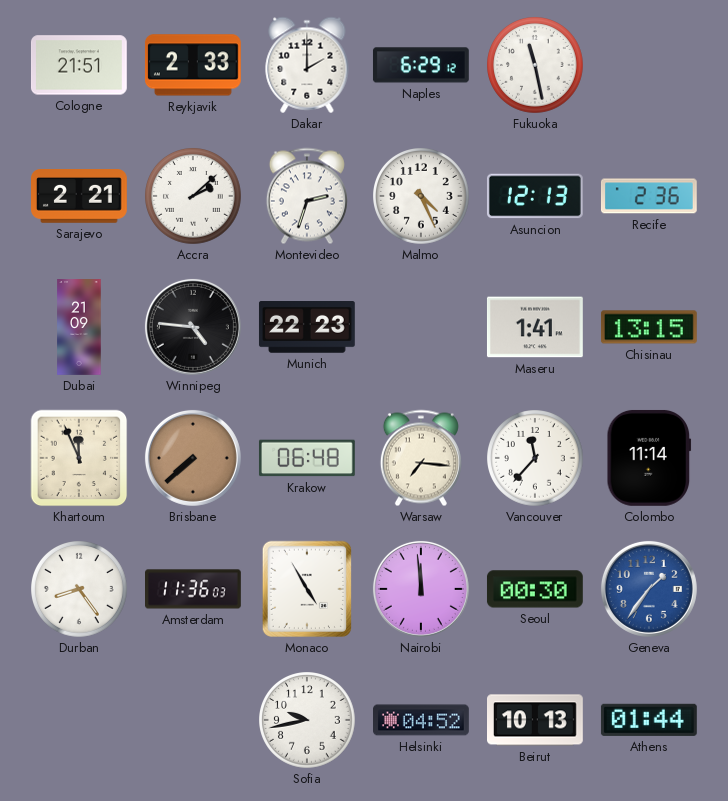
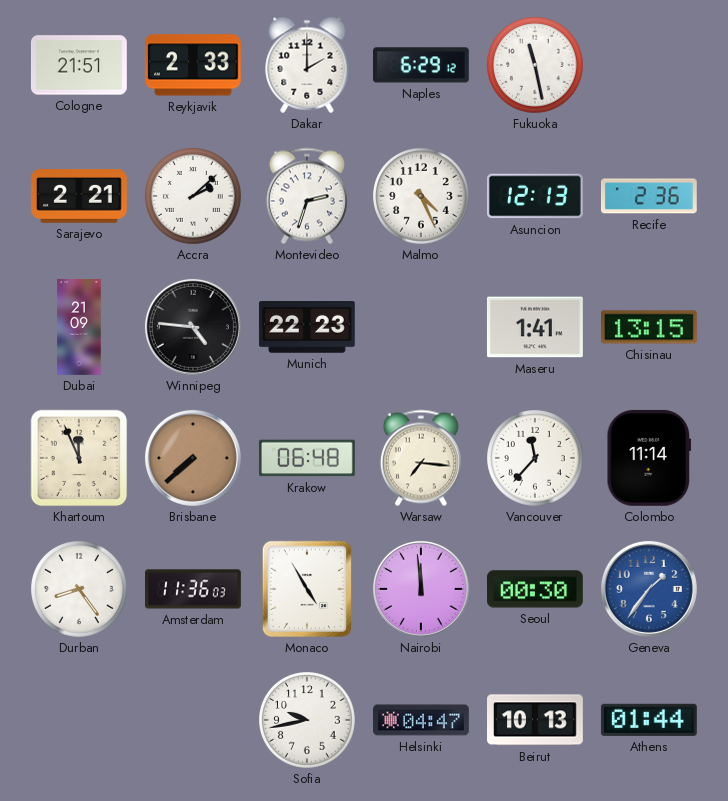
Helsinki: 04:52 -> 04:47 (422, 720)
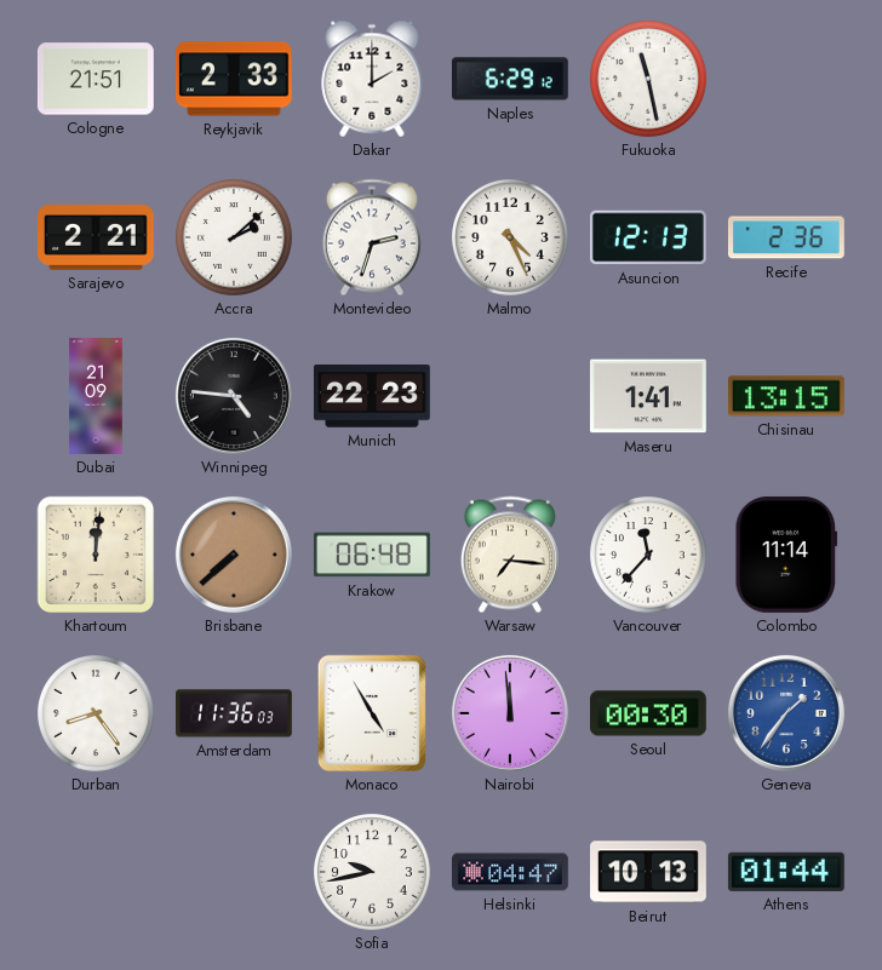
Khartoum: 11:56 -> 12:01 (96, 555)
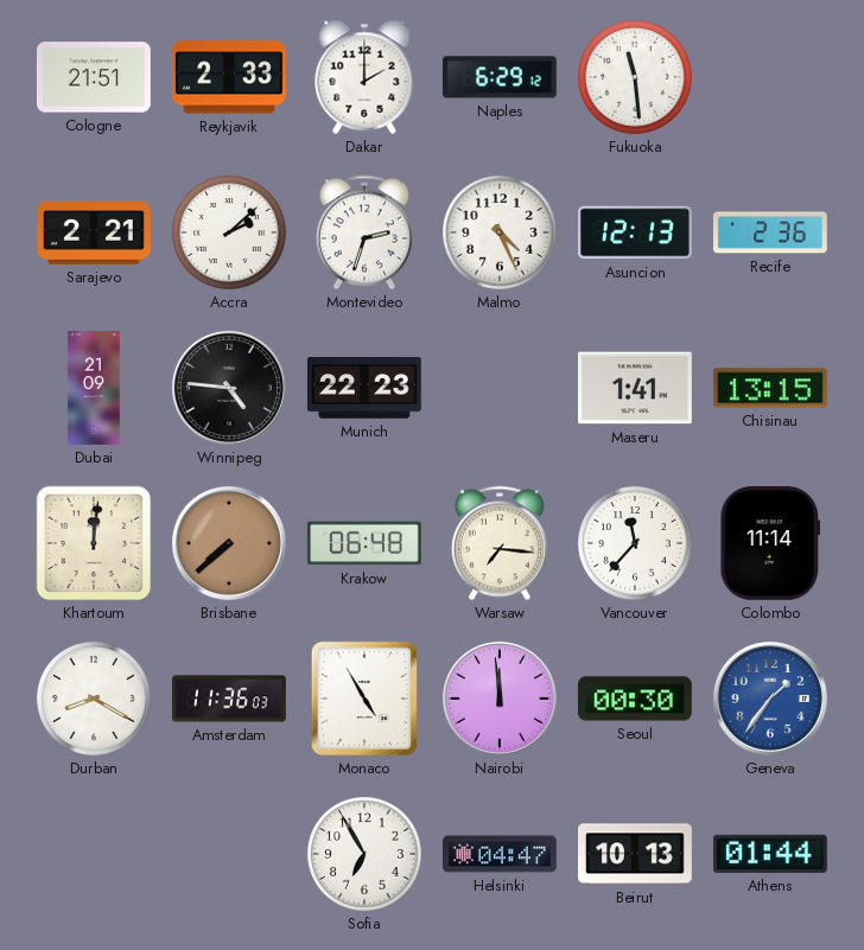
Fukuoka: 11:28 -> 11:29 (636, 78)
Durban: 8:24 -> 8:20 (95, 700)
Sofia: 9:43 -> 6:55 (366, 855)
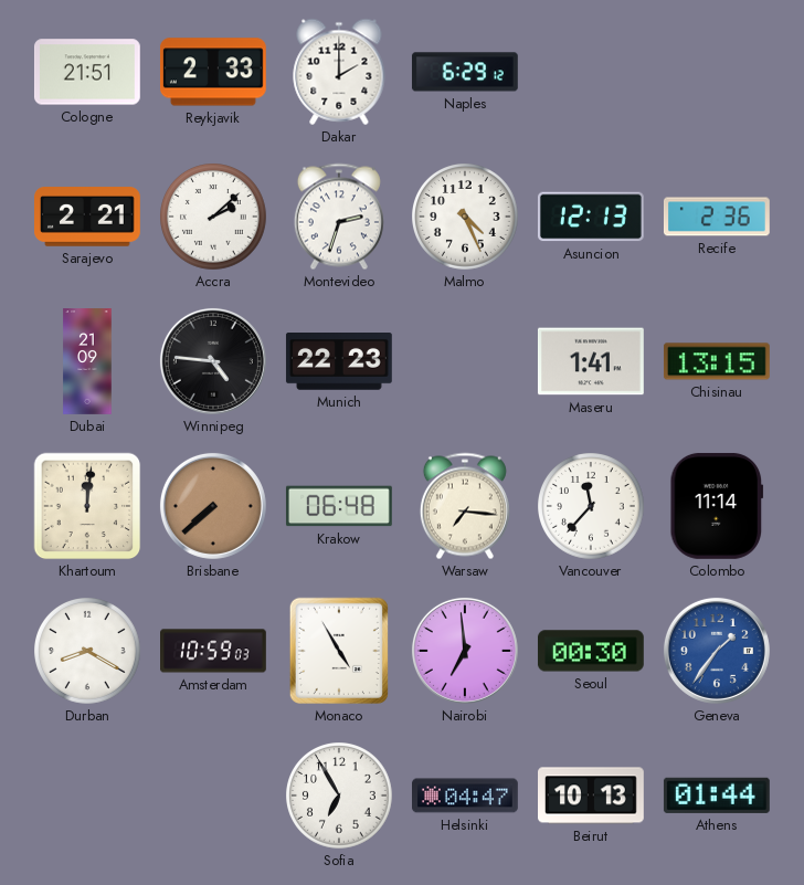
Fukuoka: 11:29 -> none (636, 78)
Amsterdam: 11:36 -> 10:59 (214, 651)
Nairobi: 11:59 -> 6:59 (465, 651)
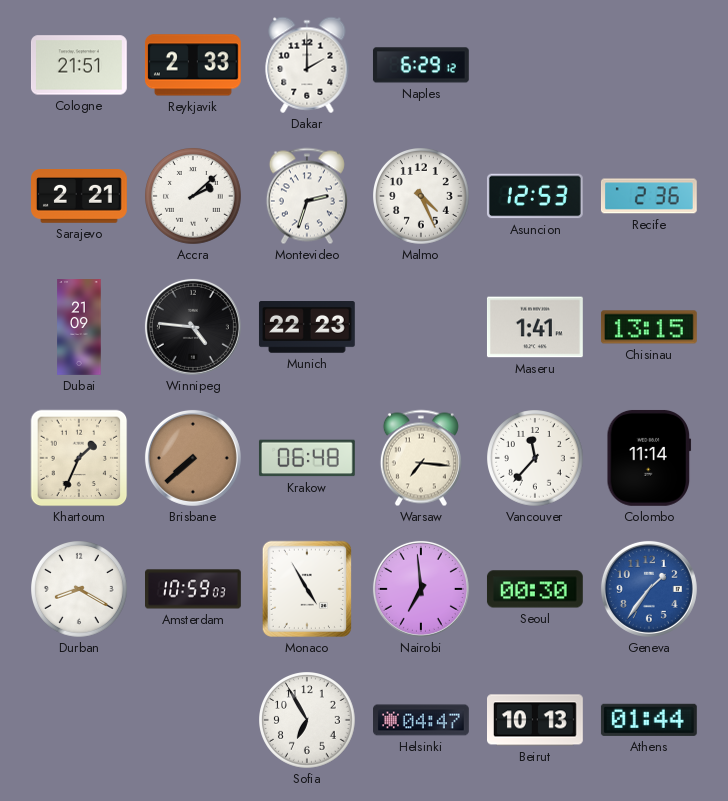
Asuncion: 12:13 -> 12:53 (535, 196)
Khartoum: 12:01 -> 1:34 (79, 458)
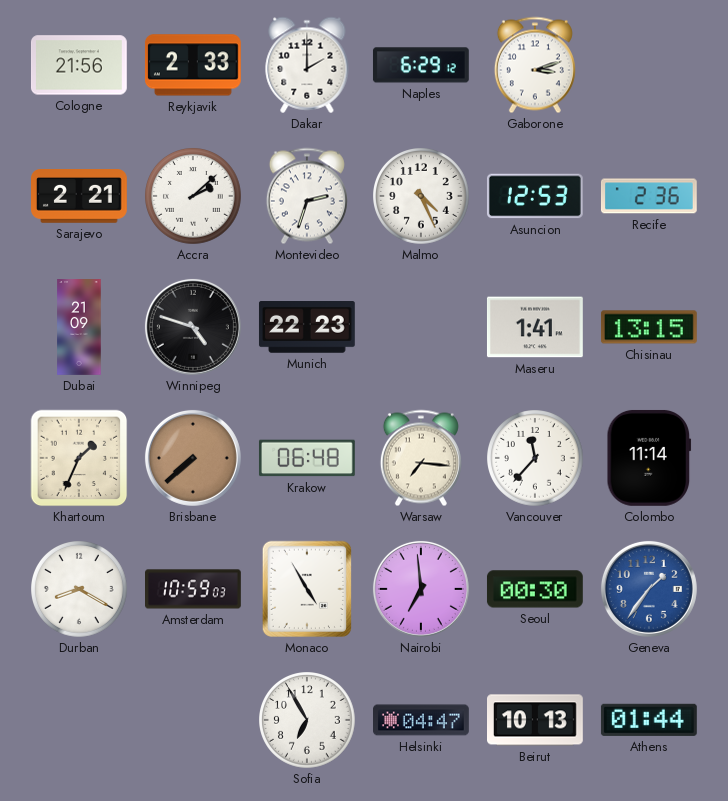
Cologne: 21:51 -> 21:56 (79, 65)
Gaborone: none -> 3:12 (535, 65)
Winnipeg: 4:46 -> 4:48 (193, 327)
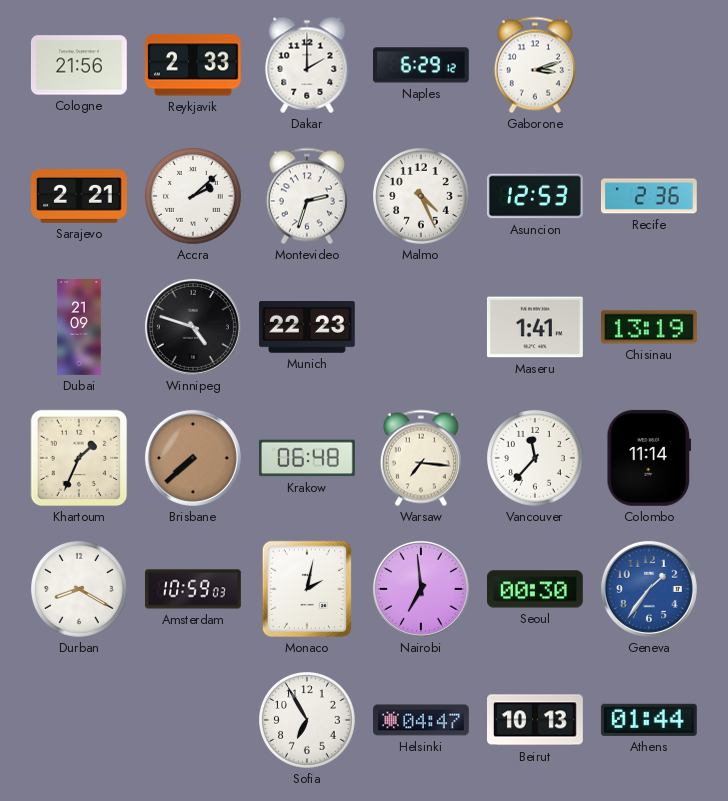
Chisinau: 13:15 -> 13:19 (649, 327)
Monaco: 4:55 -> 2:02 (307, 589)
